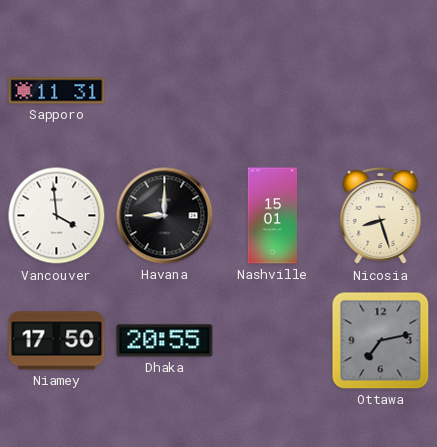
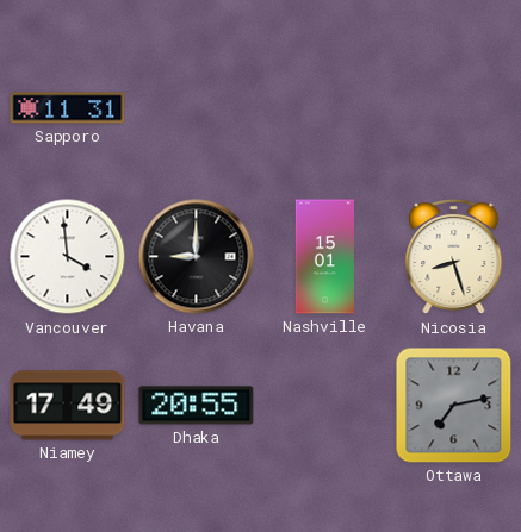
Niamey: 17:50 -> 17:49 (68, 406)
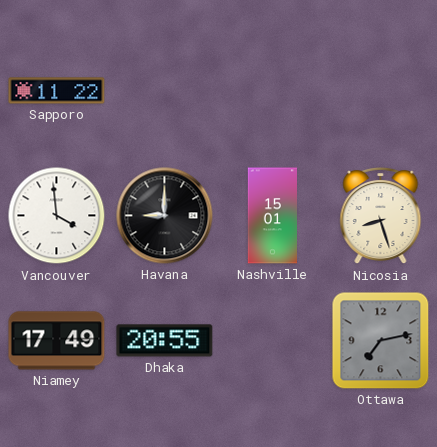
Sapporo: 11:31 -> 11:22 (57, 91)
